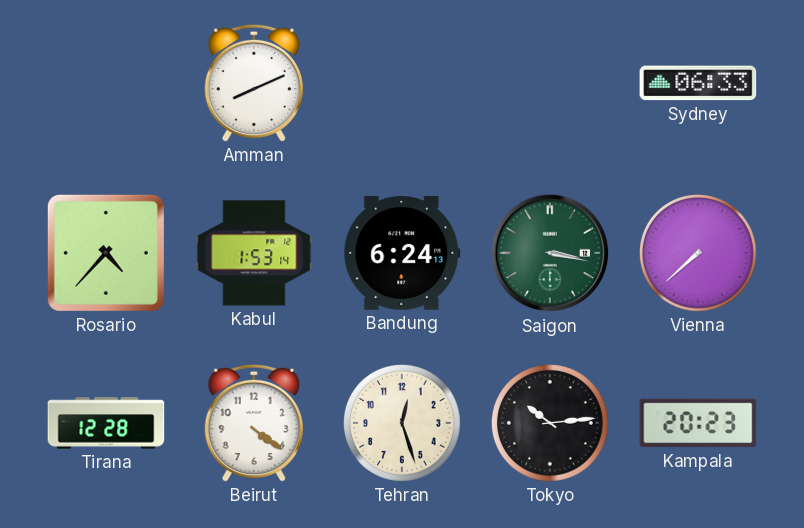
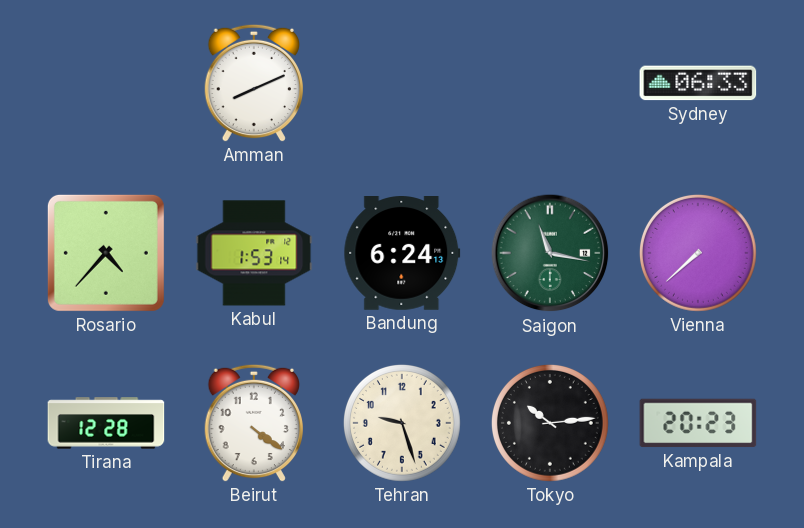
Saigon: 3:17 -> 11:17 (550, 253)
Tehran: 12:27 -> 9:27 (402, 423)
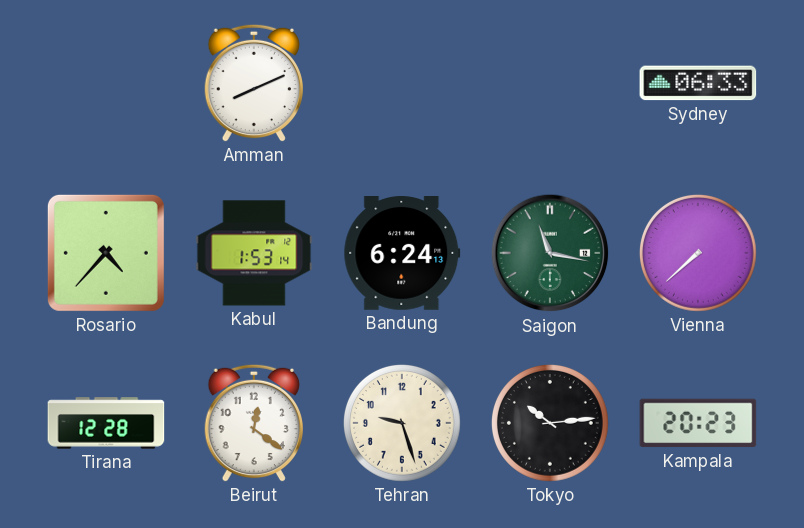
Beirut: 4:21 -> 12:21 (253, 423)
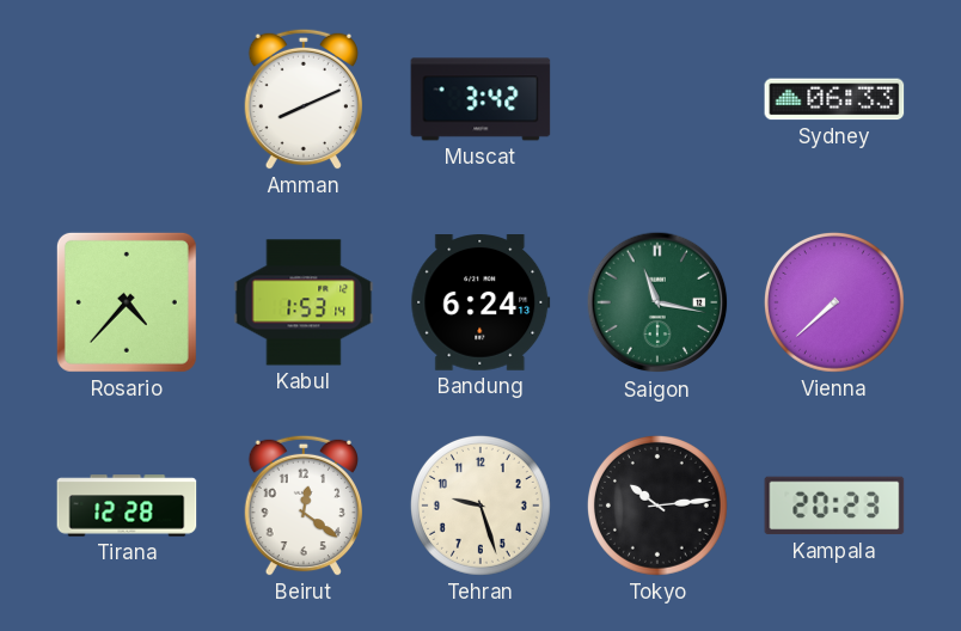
Muscat: none -> 3:42 (480, 99)
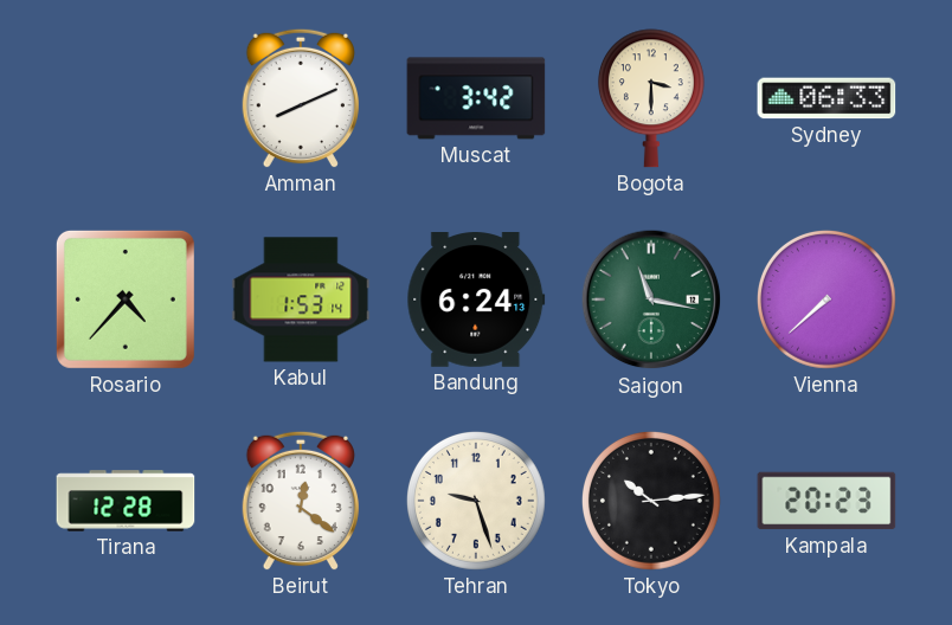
Bogota: none -> 3:30 (651, 98)
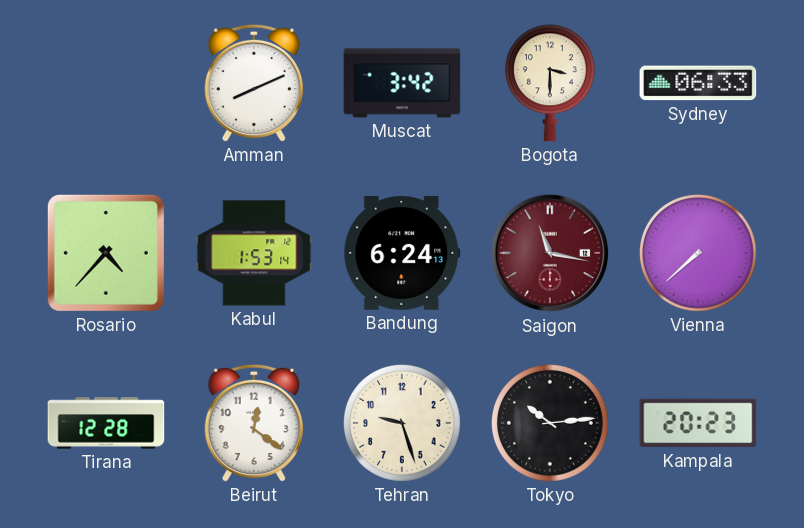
Saigon dial: green -> burgundy (550, 253)
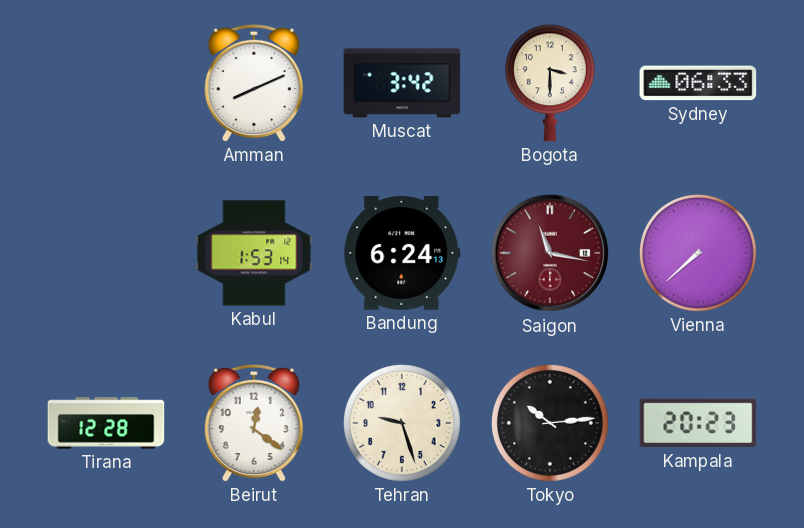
Rosario: 4:37 -> none (106, 253)
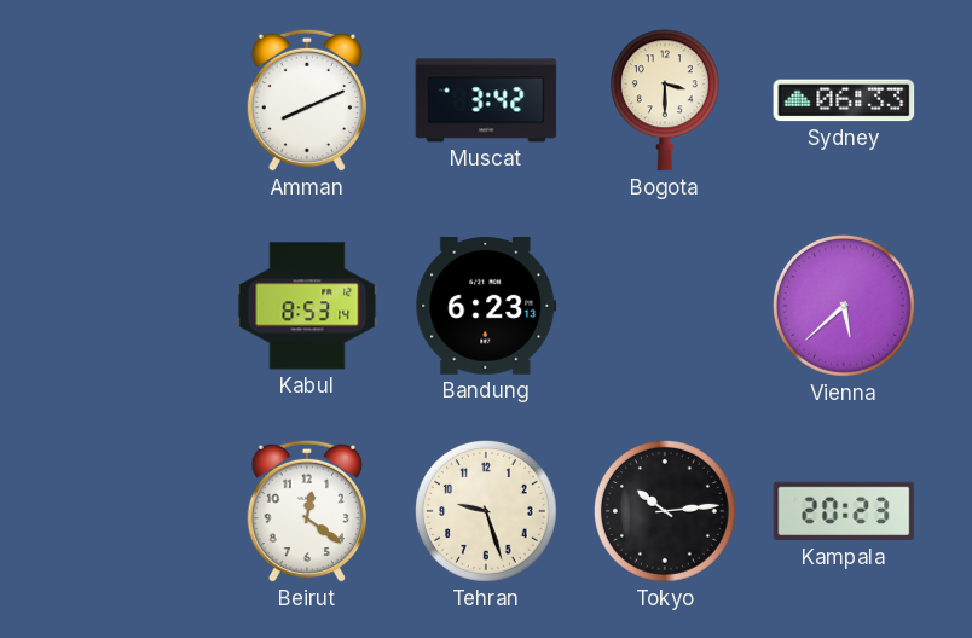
Kabul: 1:53 -> 8:53 (307, 306)
Bandung: 6:24 -> 6:23 (486, 307)
Saigon: 11:17 -> none (550, 253)
Vienna: 7:38 -> 5:38 (844, 306)
Tirana: 12:28 -> none (106, 423)
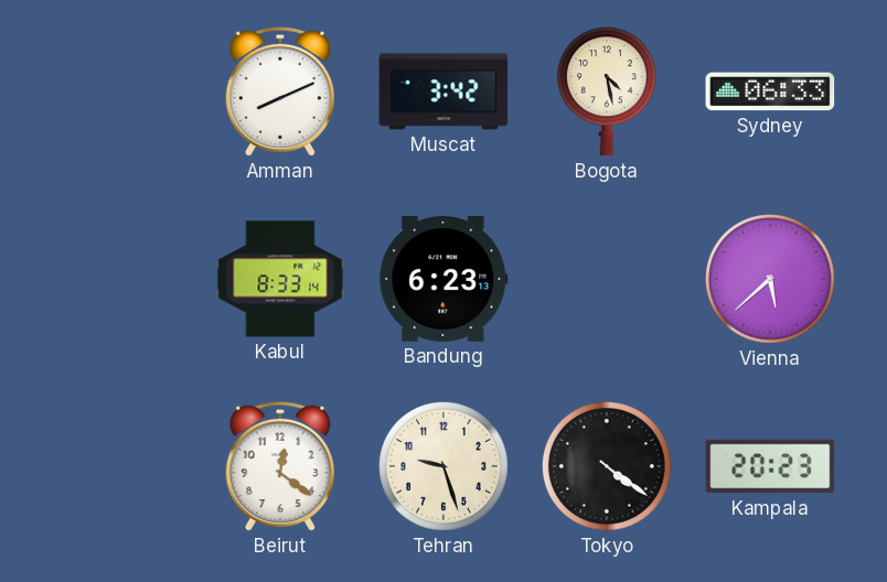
Bogota: 3:30 -> 4:28 (607, 91)
Kabul: 8:53 -> 8:33 (280, 279)
Tokyo: 10:14 -> 4:21 (607, 466)
